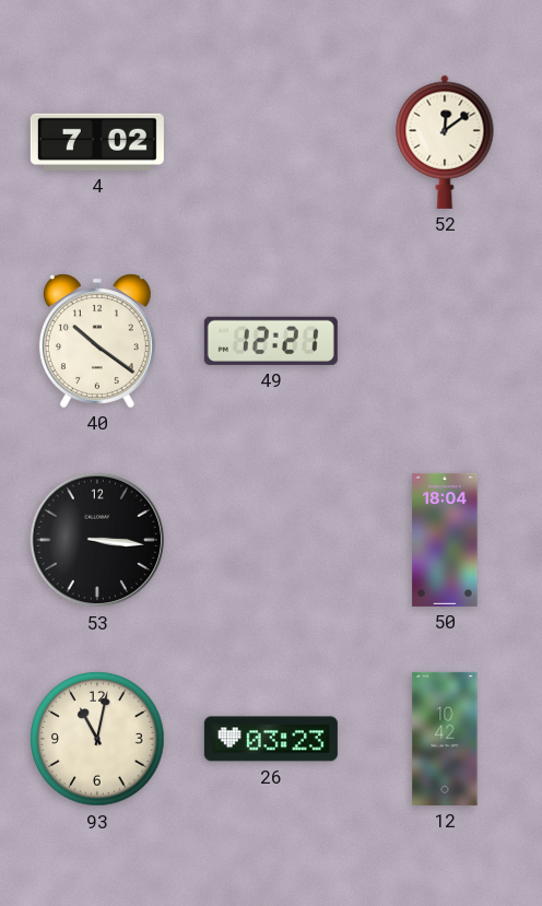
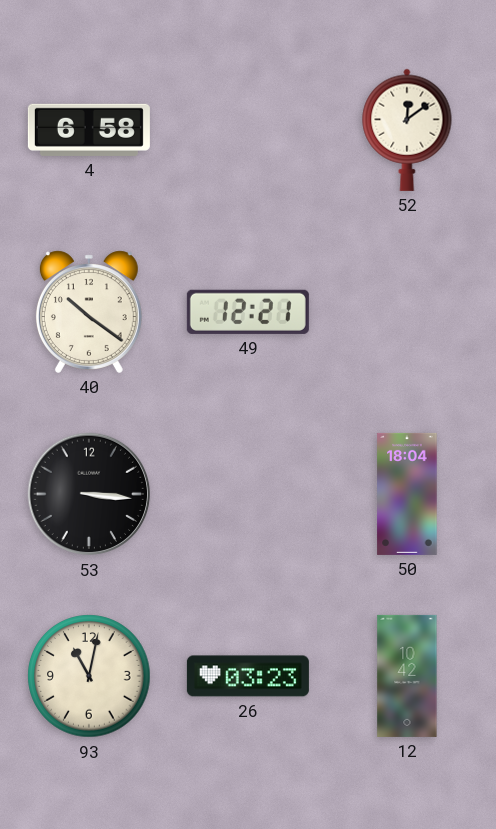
4: 7:02 -> 6:58 (89, 130)
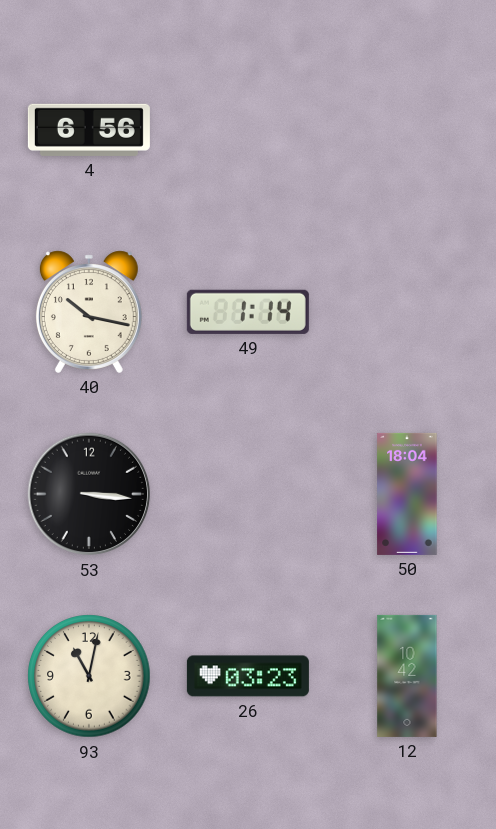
4: 6:58 -> 6:56 (89, 130)
52: 12:09 -> none (407, 130)
40: 10:21 -> 10:17 (89, 312)
49: 12:21 -> 1:14 (248, 312)
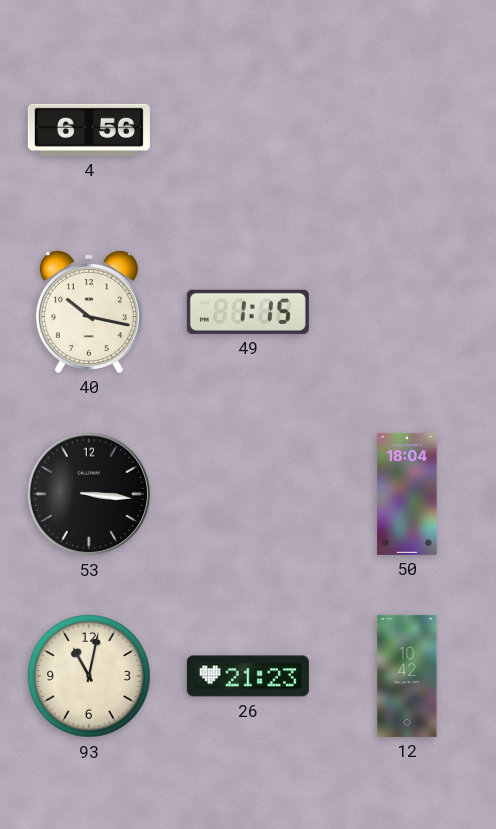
49: 1:14 -> 1:15 (248, 312)
26: 03:23 -> 21:23 (248, 676)
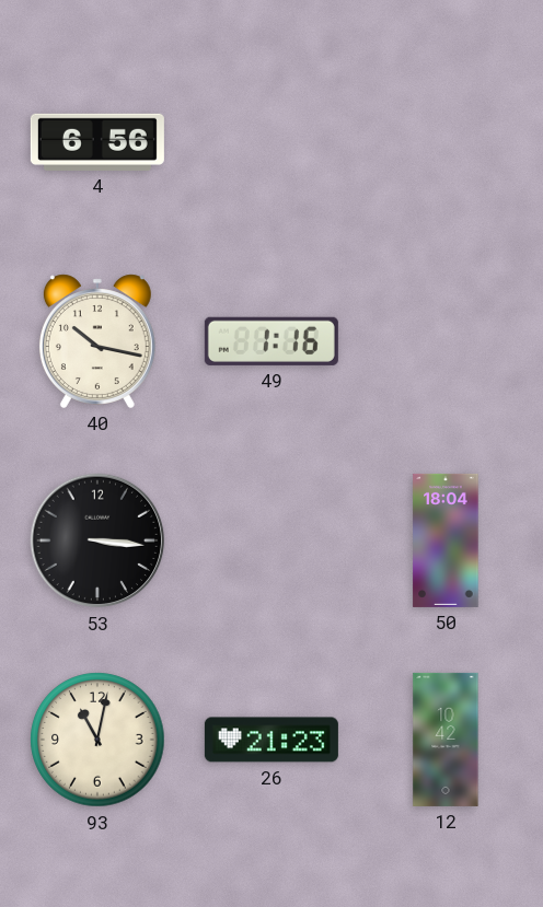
49: 1:15 -> 1:16 (271, 341)
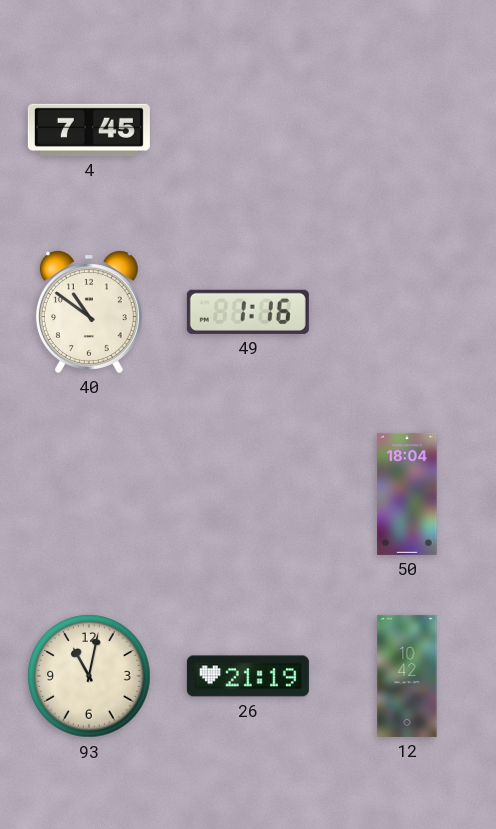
4: 6:56 -> 7:45 (89, 130)
40: 10:17 -> 10:51 (89, 312)
53: 3:16 -> none (97, 540)
26: 21:23 -> 21:19 (248, 676)
